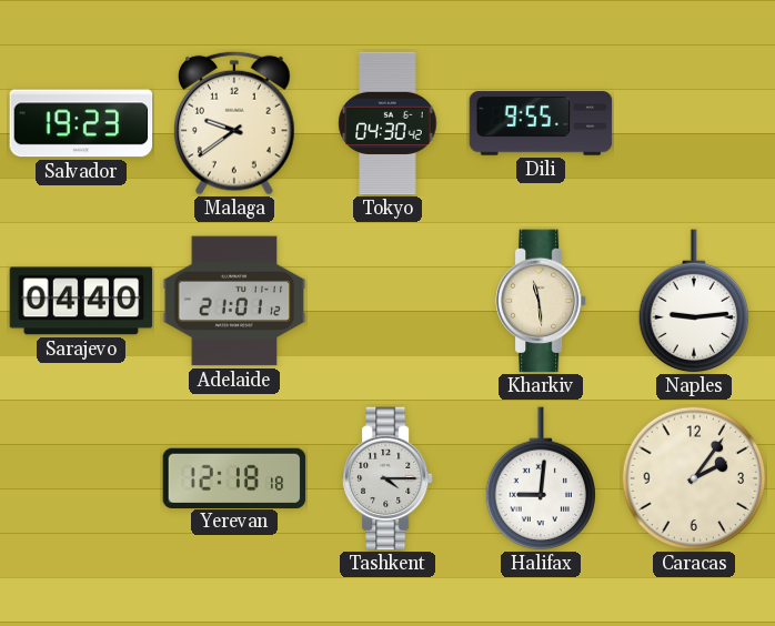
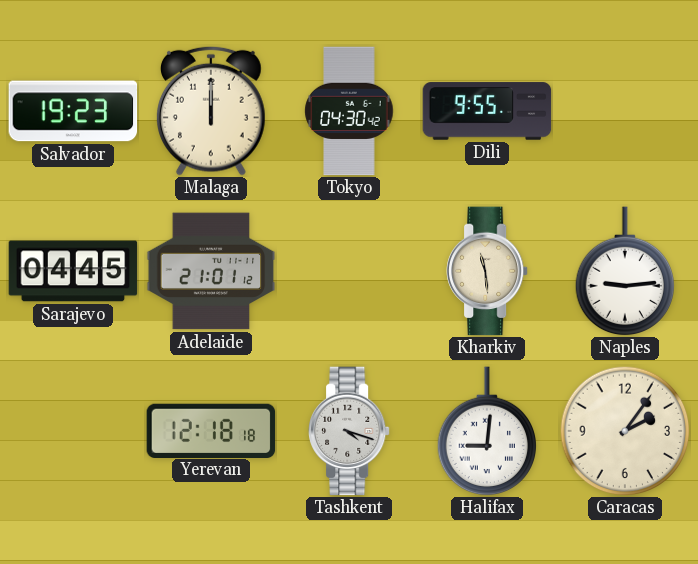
Malaga: 9:39 -> 12:00 (212, 111)
Sarajevo: 04:40 -> 04:45 (73, 271)
Tashkent: 4:15 -> 4:18 (350, 431)
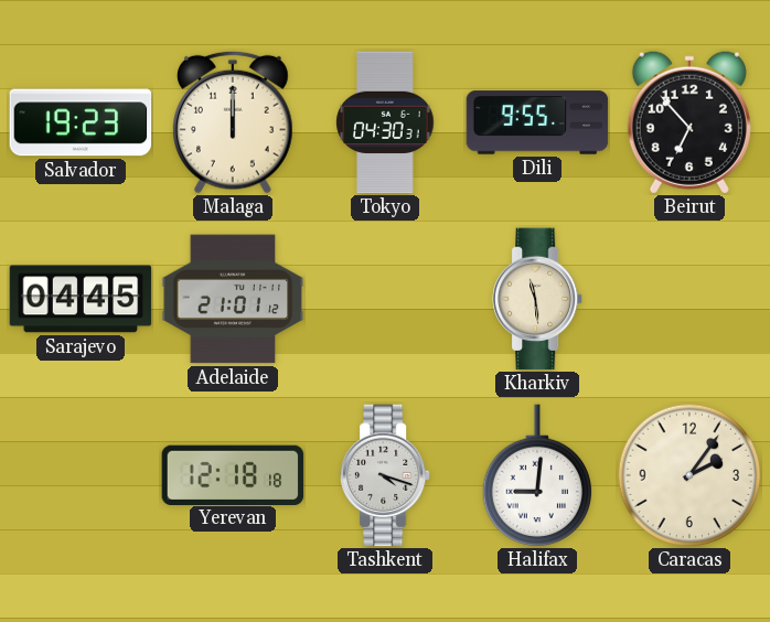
Tokyo: 04:30:42 -> 04:30:31 (385, 122)
Beirut: none -> 6:53 (689, 122)
Naples: 9:14 -> none (625, 271)
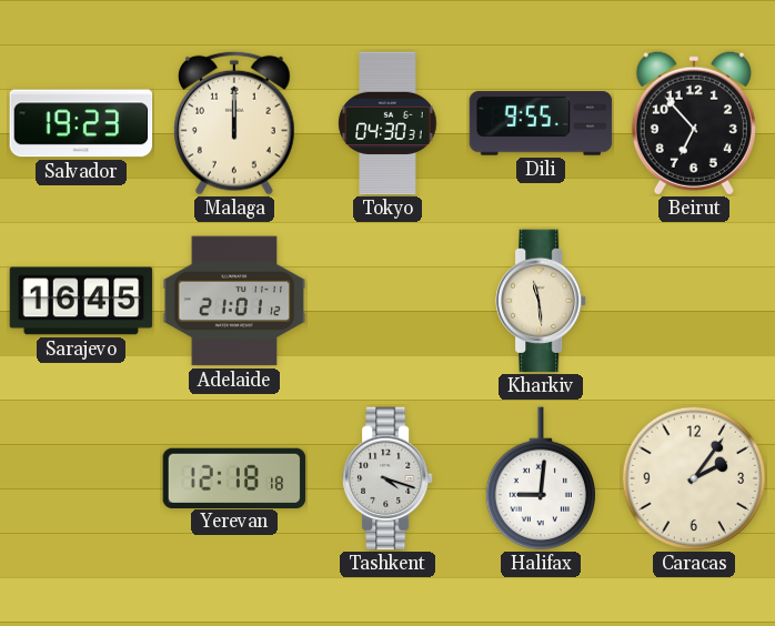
Sarajevo: 04:45 -> 16:45 (81, 301)
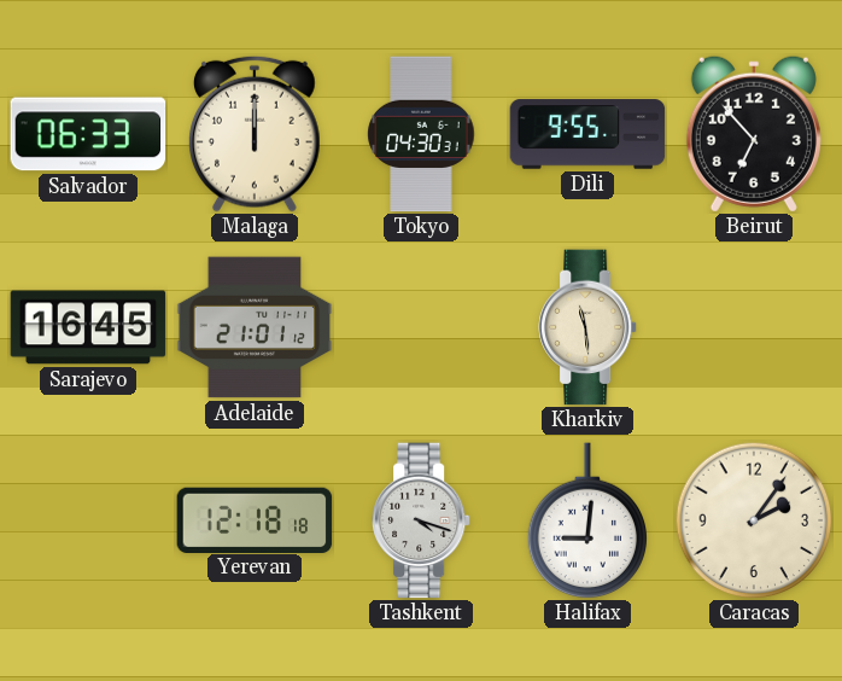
Salvador: 19:23 -> 06:33 (88, 134)
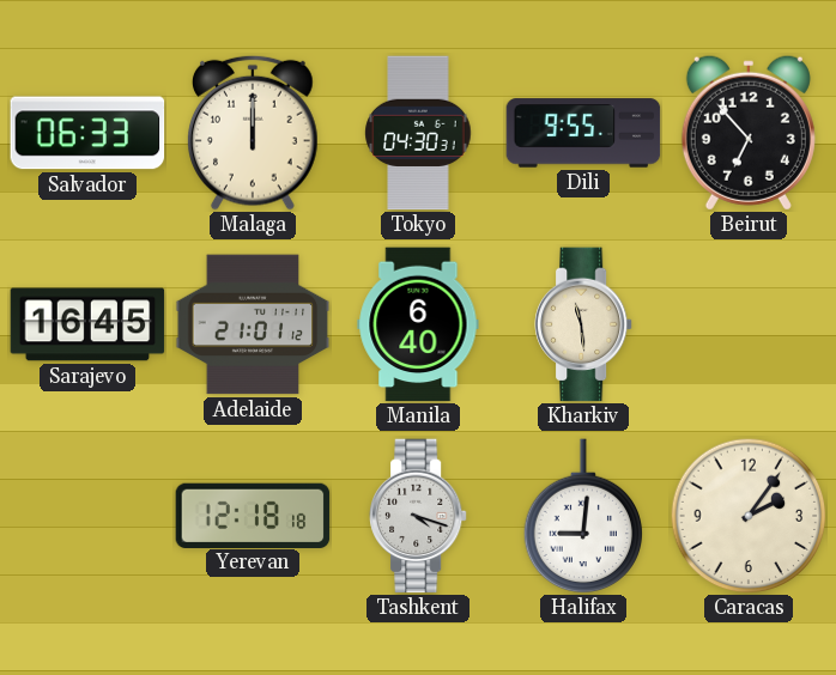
Manila: none -> 6:40 (418, 324)
